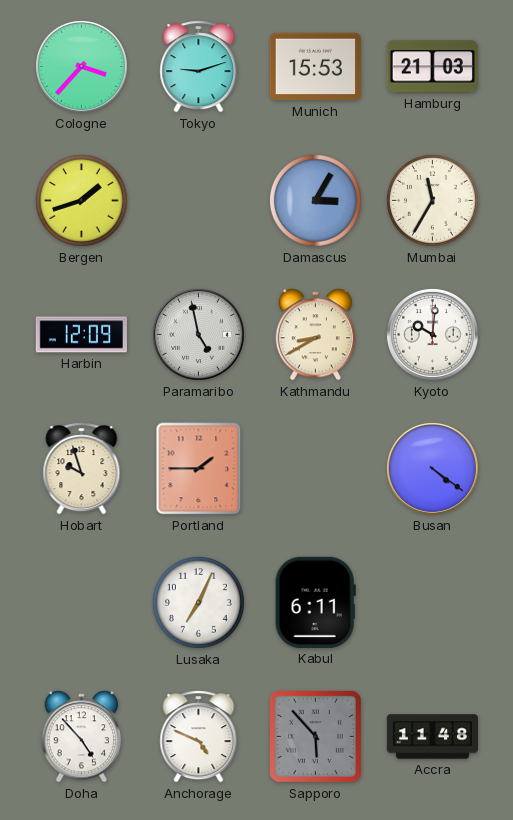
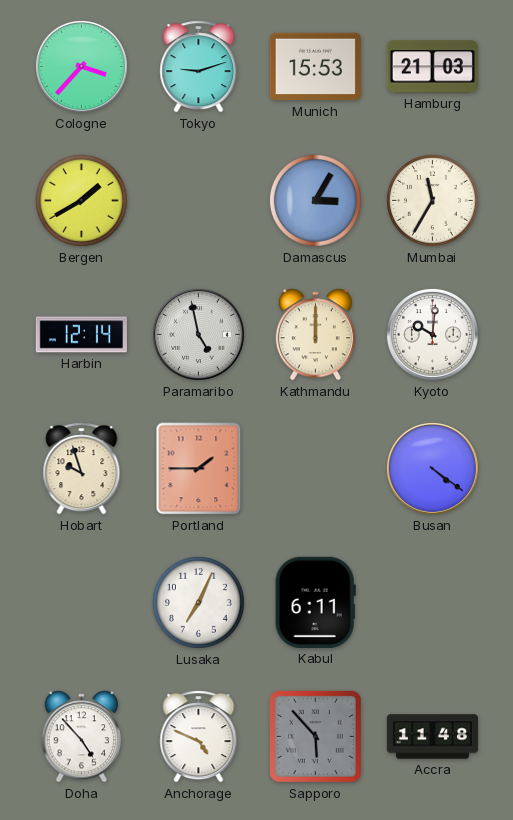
Bergen: 1:42 -> 1:40 (82, 201)
Harbin: 12:09 -> 12:14 (81, 335)
Kathmandu: 8:40 -> 12:00 (315, 335)
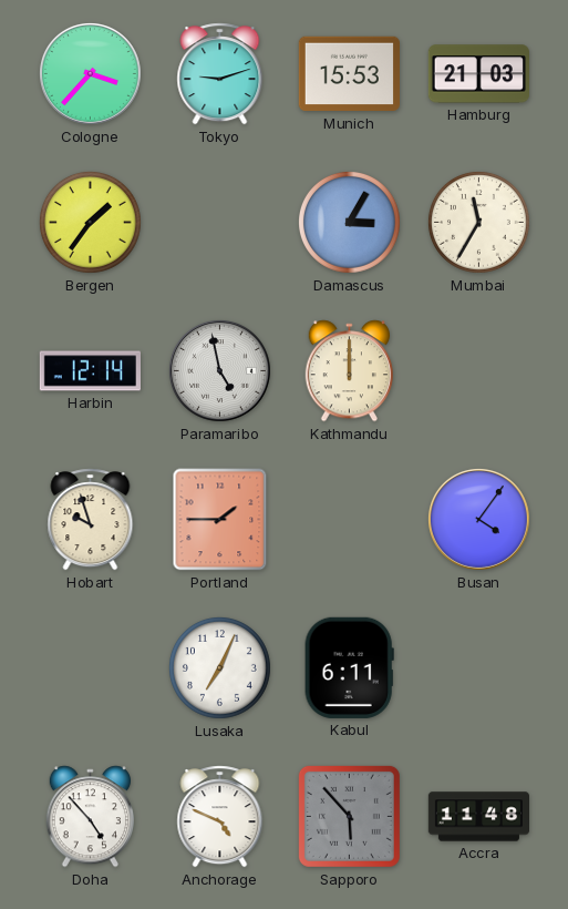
Bergen: 1:40 -> 1:36 (91, 223)
Kyoto: 10:01 -> none (432, 334)
Busan: 4:21 -> 4:06 (478, 519)
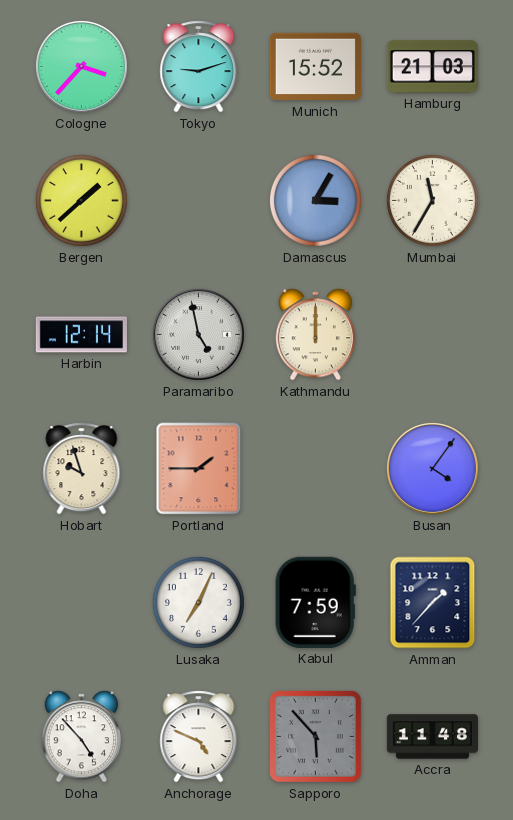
Munich: 15:53 -> 15:52 (315, 67)
Bergen: 1:36 -> 1:38 (82, 201)
Kabul: 6:11 -> 7:59 (315, 602)
Amman: none -> 1:37 (433, 603)
